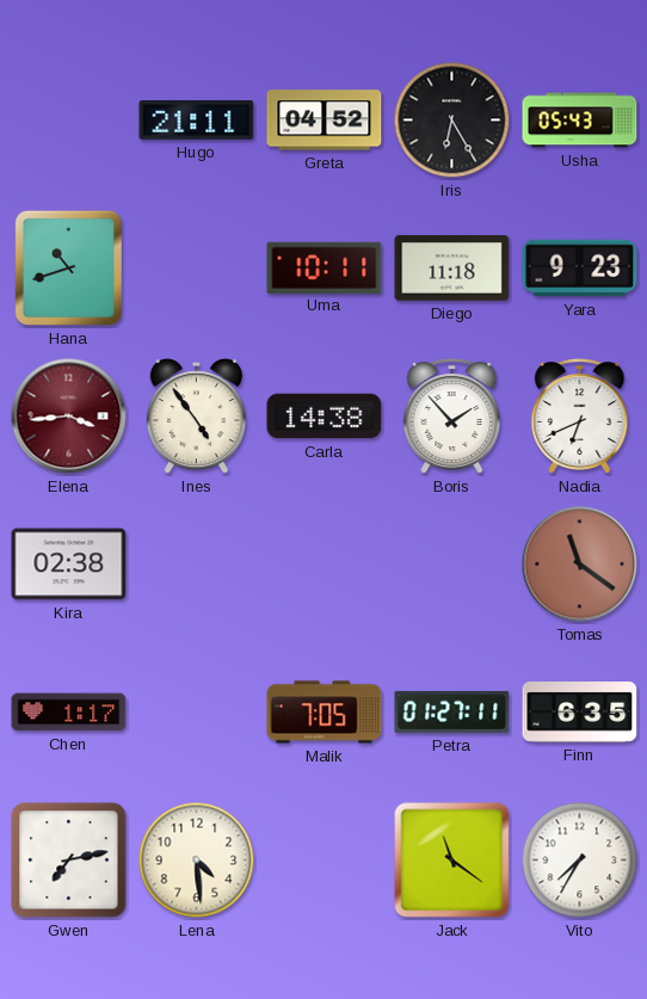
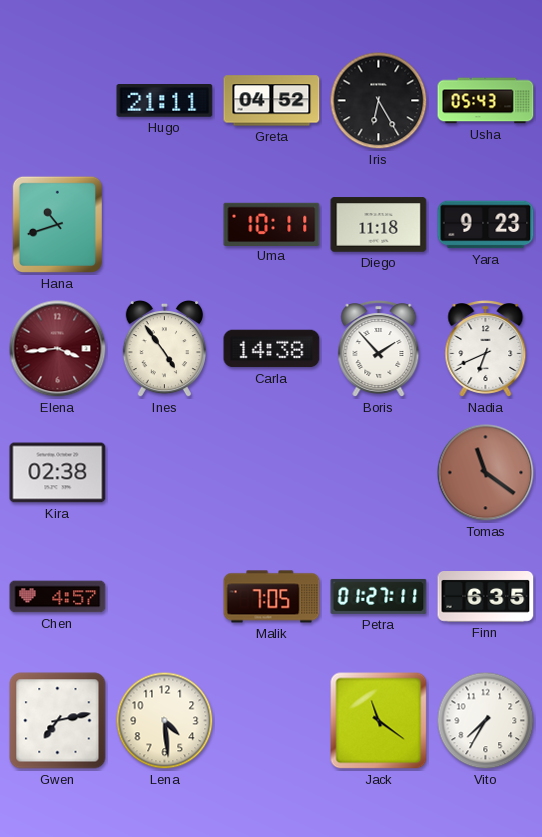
Chen: 1:17 -> 4:57 (58, 597)
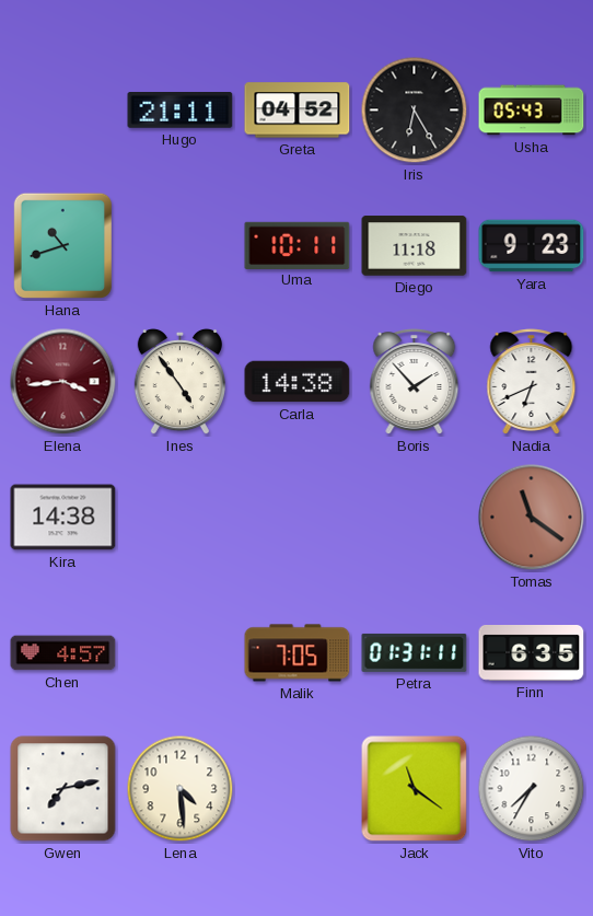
Kira: 02:38 -> 14:38 (63, 518)
Petra: 01:27 -> 01:31 (415, 652)
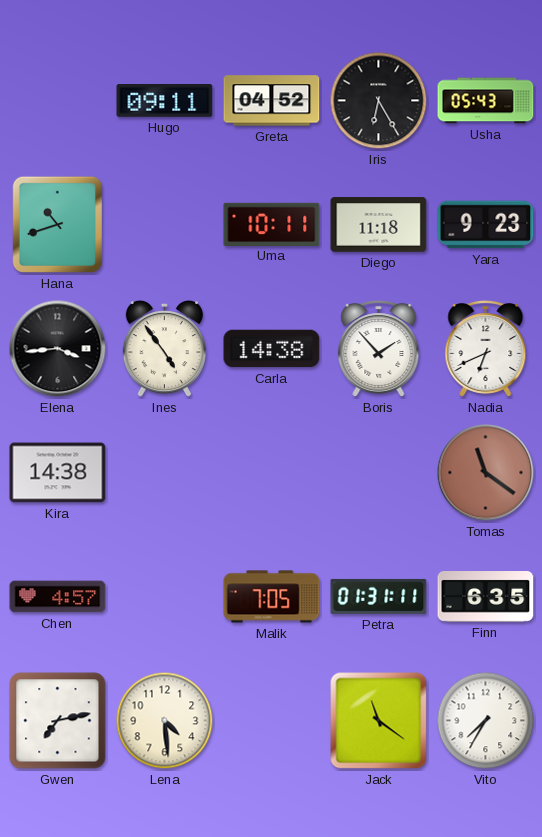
Hugo: 21:11 -> 09:11 (165, 101)
Elena dial: burgundy -> black (58, 349)
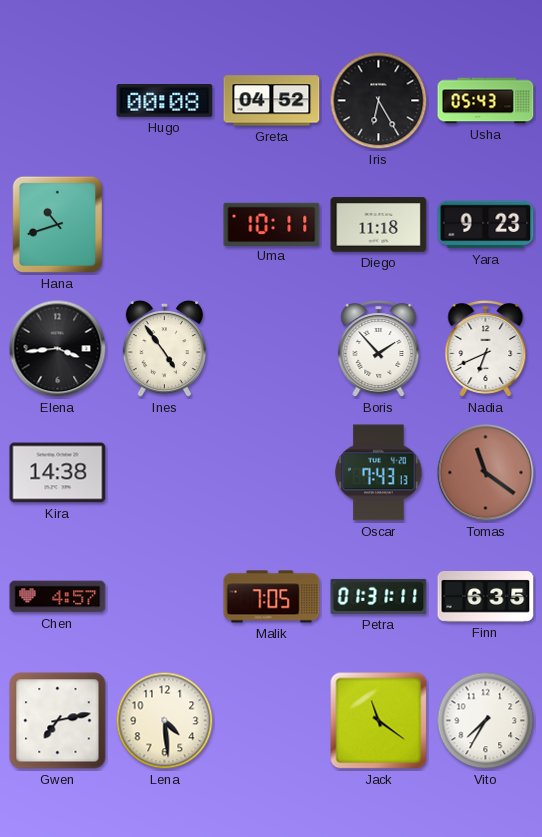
Hugo: 09:11 -> 00:08 (165, 101)
Carla: 14:38 -> none (272, 349)
Oscar: none -> 7:43 (379, 473)
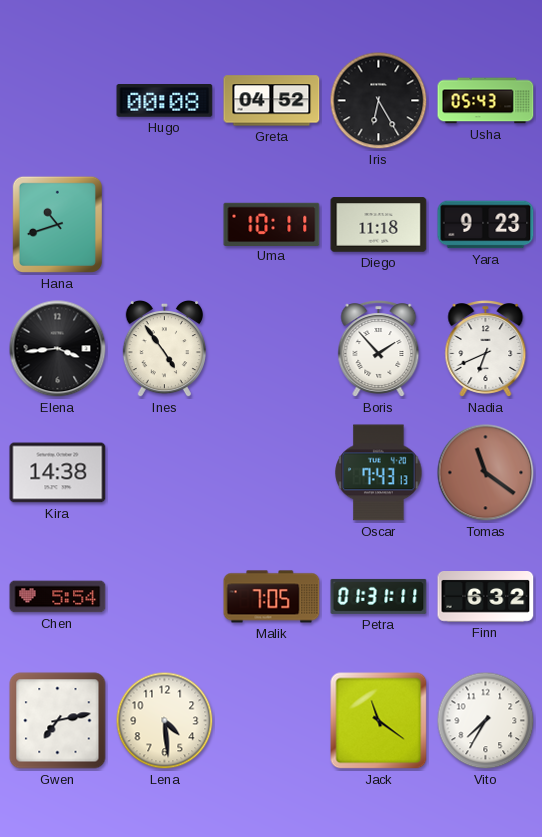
Chen: 4:57 -> 5:54 (58, 597)
Finn: 6:35 -> 6:32 (486, 597)
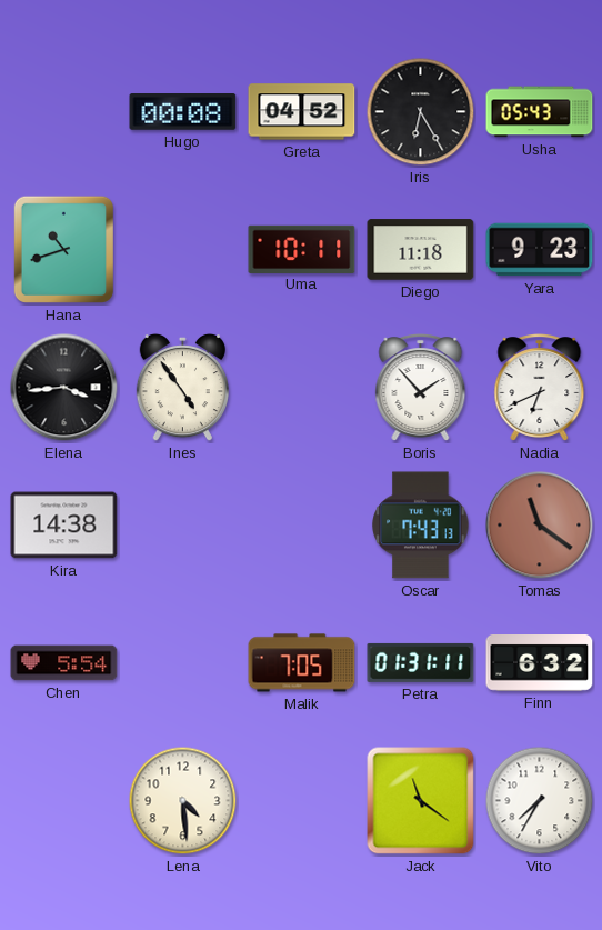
Gwen: 7:13 -> none (58, 721)
